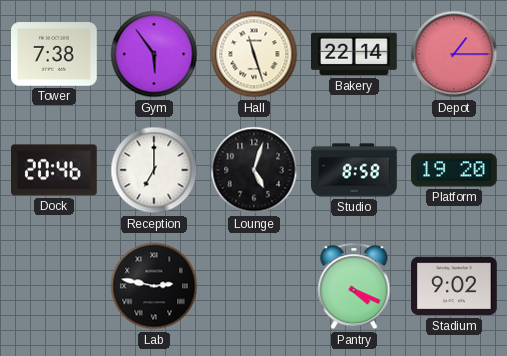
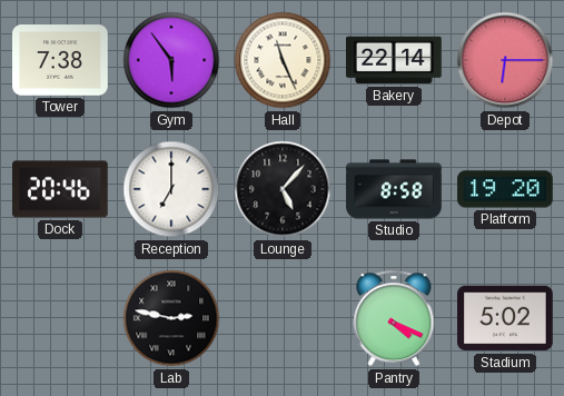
Hall: 11:27 -> 11:26 (283, 60)
Depot: 1:15 -> 6:15 (505, 60)
Lounge: 5:03 -> 5:07 (283, 189)
Stadium: 9:02 -> 5:02 (505, 318)
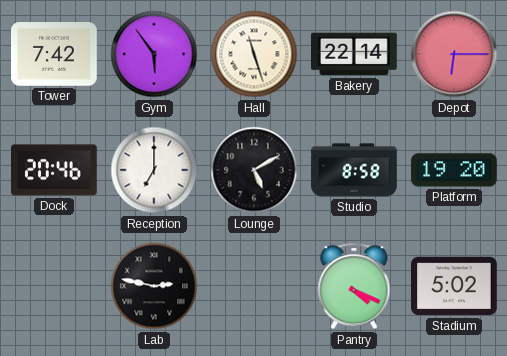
Tower: 7:38 -> 7:42 (55, 54)
Hall: 11:26 -> 11:27 (254, 54)
Lounge: 5:07 -> 5:10 (254, 170)
